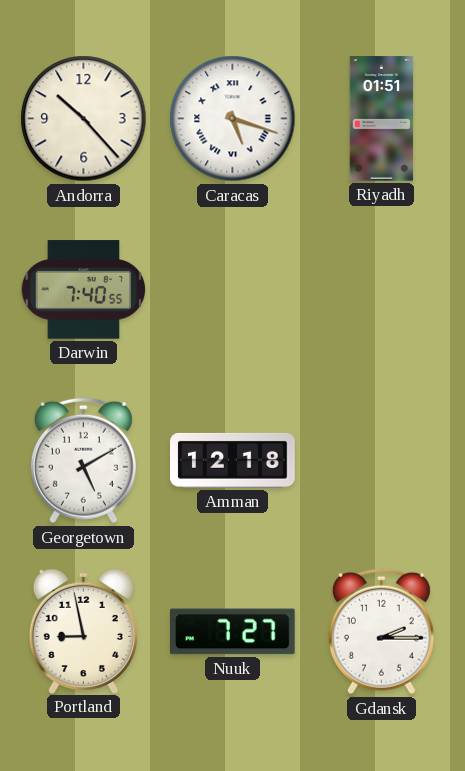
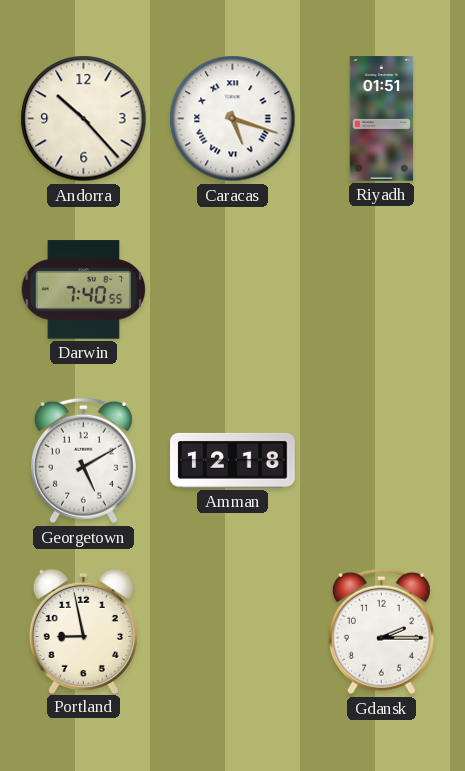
Nuuk: 7:27 -> none (233, 632)
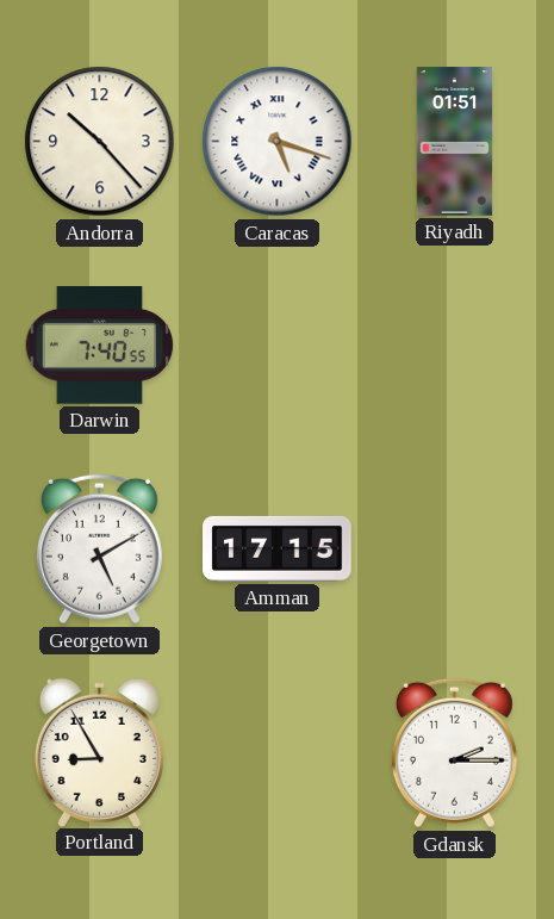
Amman: 12:18 -> 17:15 (278, 548)
Portland: 8:58 -> 8:55 (99, 752)
